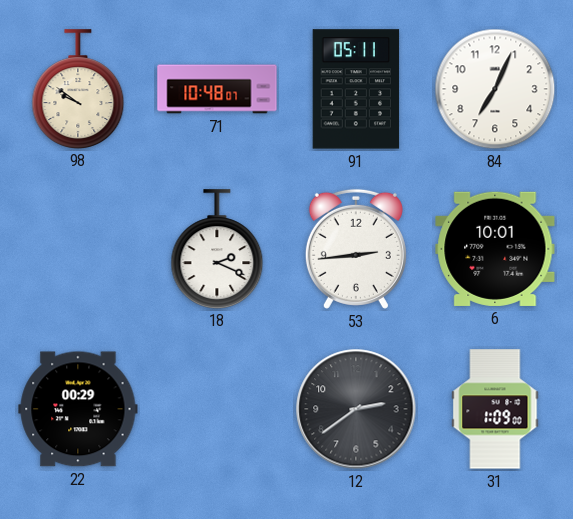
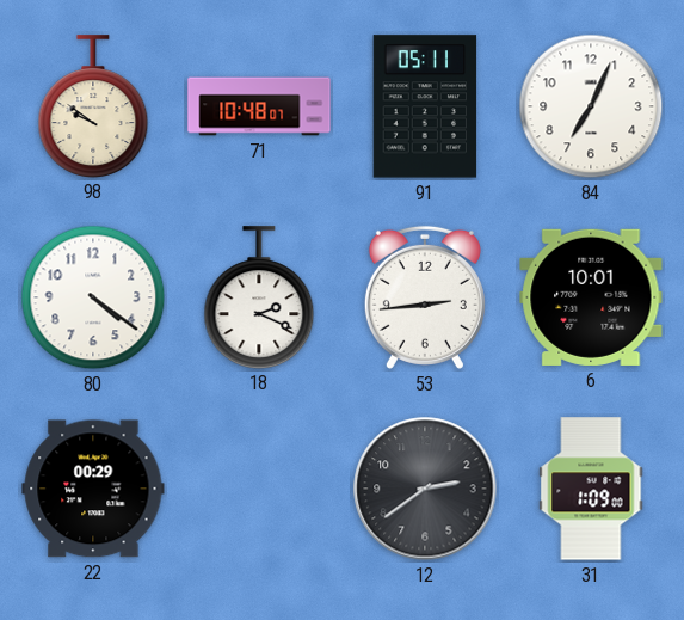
80: none -> 4:21 (93, 297)
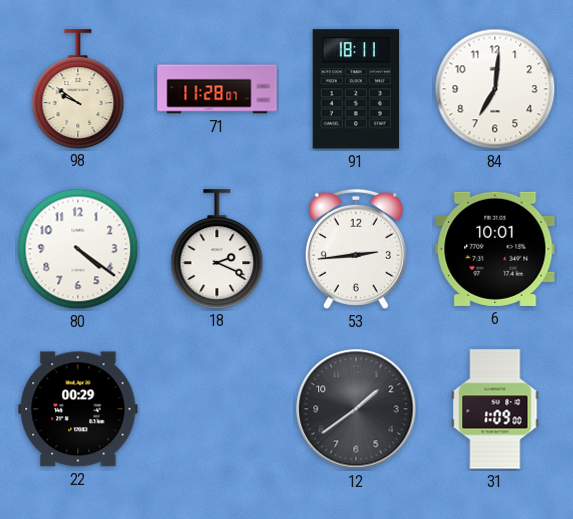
71: 10:48 -> 11:28 (217, 89)
91: 05:11 -> 18:11 (356, 89)
84: 7:04 -> 7:01 (495, 89)
12: 2:39 -> 1:39 (356, 409)
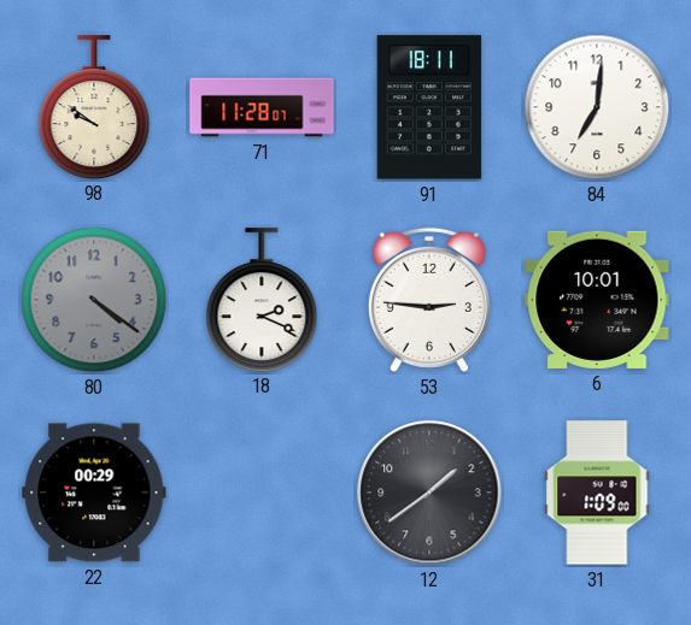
80 dial: white -> grey (94, 300)
53: 2:44 -> 2:46 (429, 300)
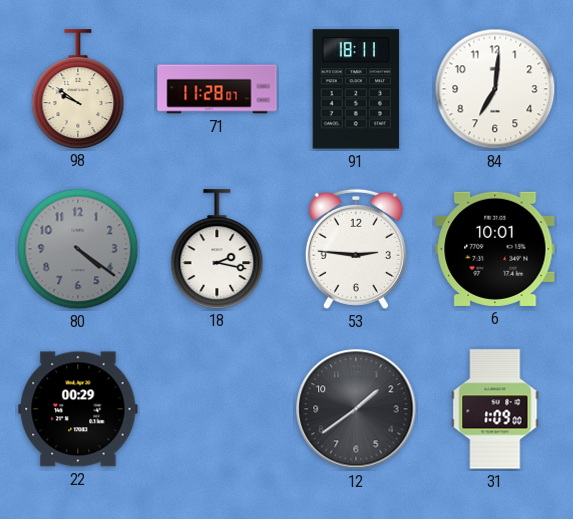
18: 2:19 -> 2:17 (217, 249)
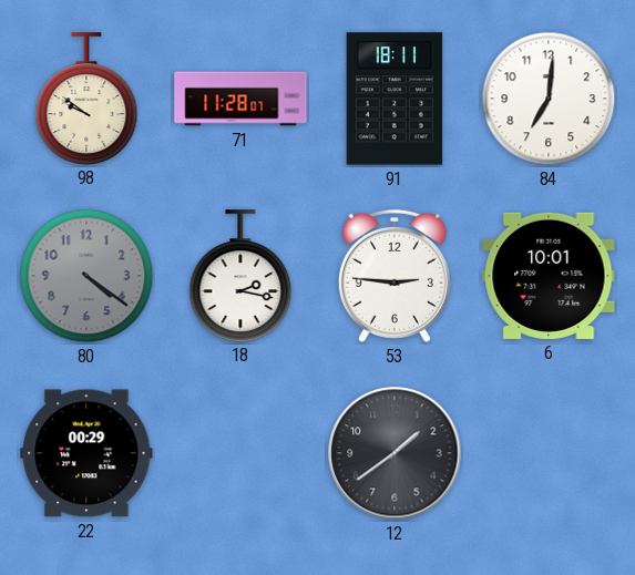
31: 1:09 -> none (495, 409)
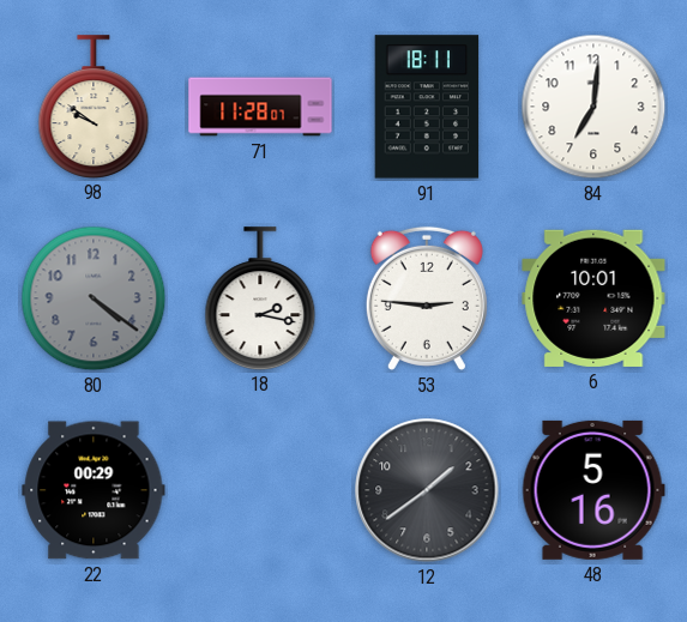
48: none -> 5:16 (593, 490)
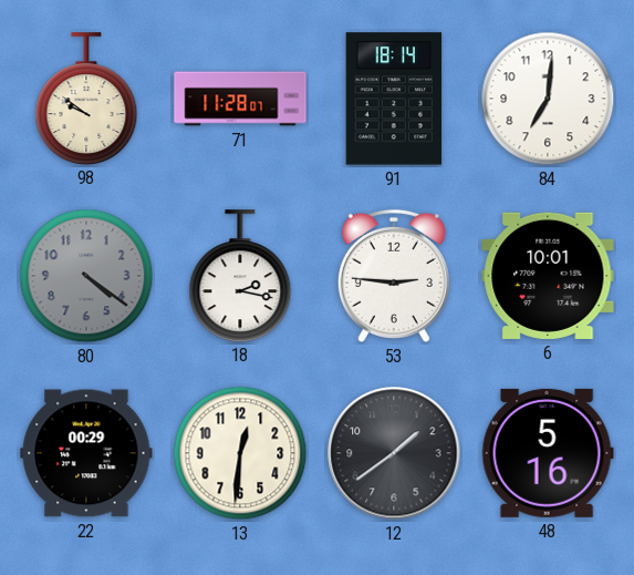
91: 18:11 -> 18:14 (394, 99)
13: none -> 12:31 (240, 453)
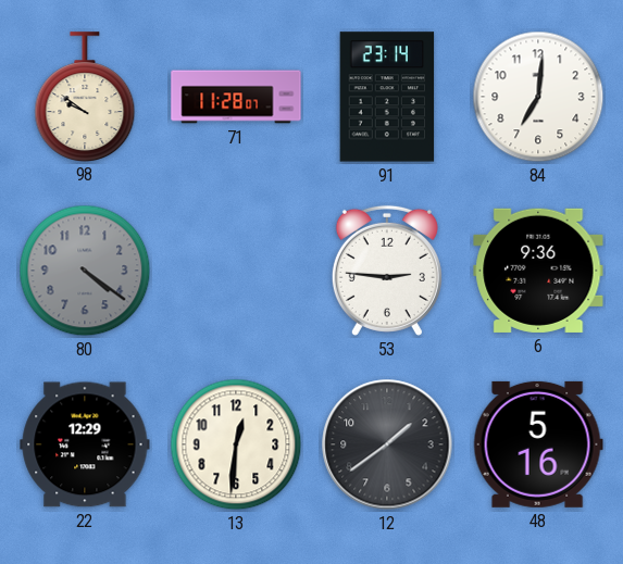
91: 18:14 -> 23:14 (387, 97)
18: 2:17 -> none (240, 276)
6: 10:01 -> 9:36 (538, 271)
22: 00:29 -> 12:29 (85, 444)
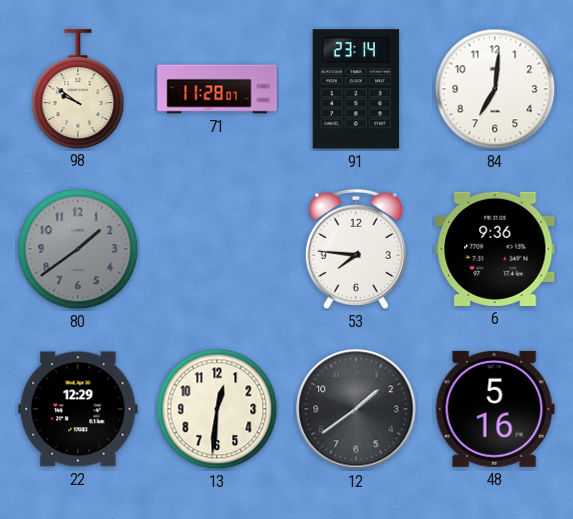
80: 4:21 -> 1:39 (78, 249)
53: 2:46 -> 7:46 (356, 249)
